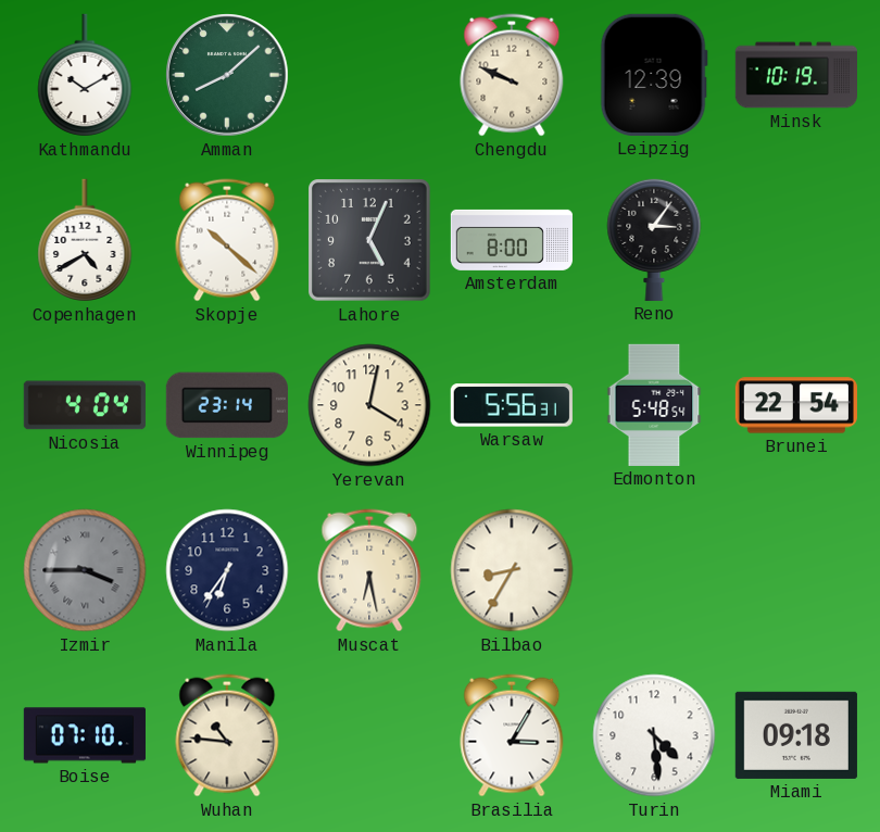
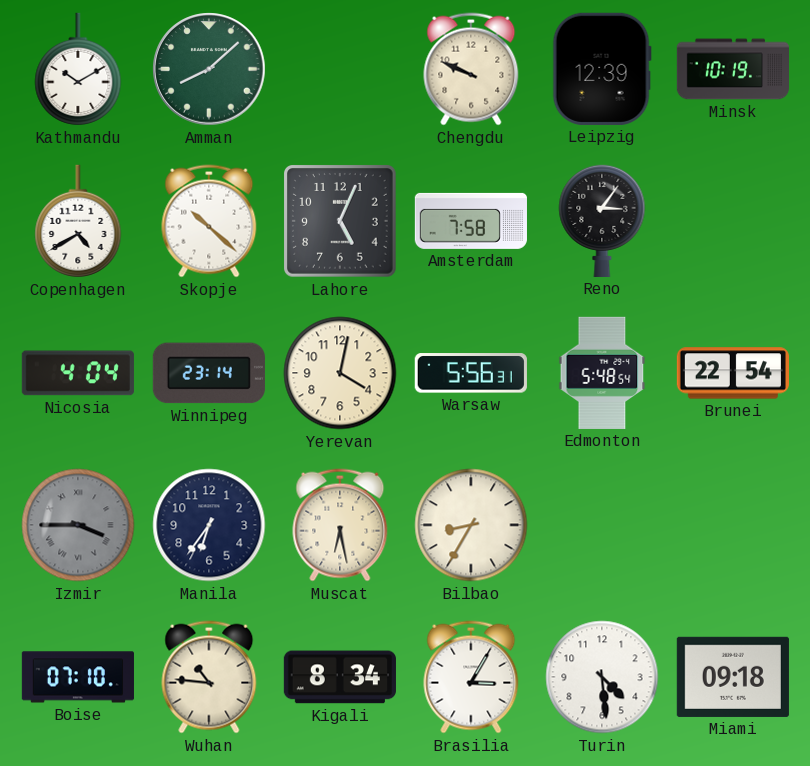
Amsterdam: 8:00 -> 7:58 (471, 221)
Kigali: none -> 8:34 (340, 677)
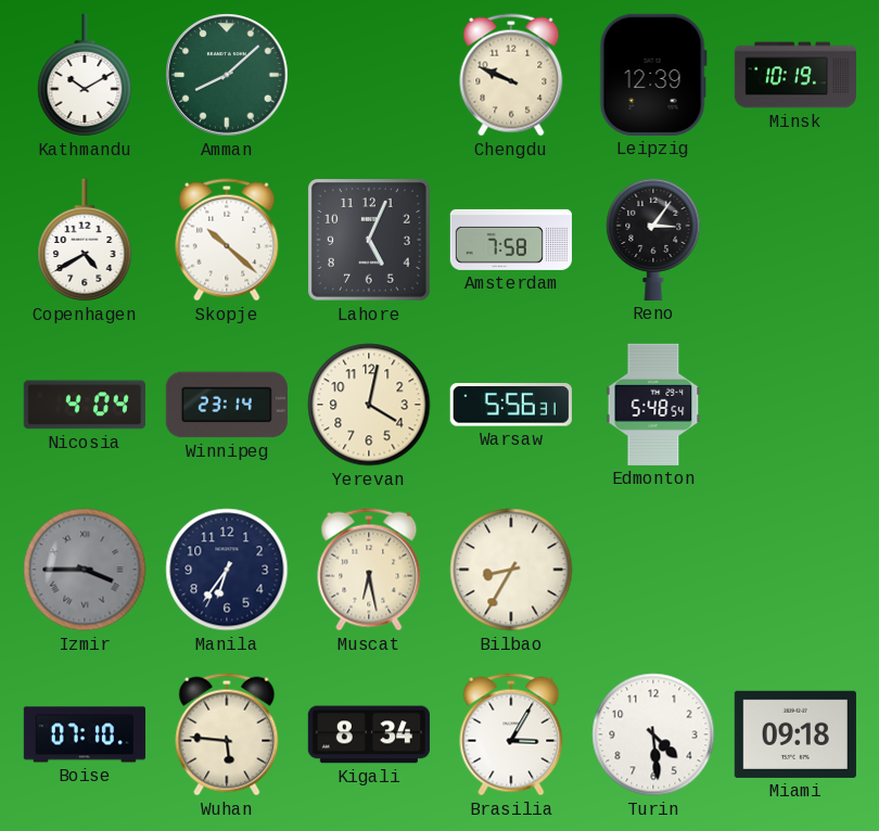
Brunei: 22:54 -> none (732, 373)
Wuhan: 10:46 -> 5:46 (227, 734)
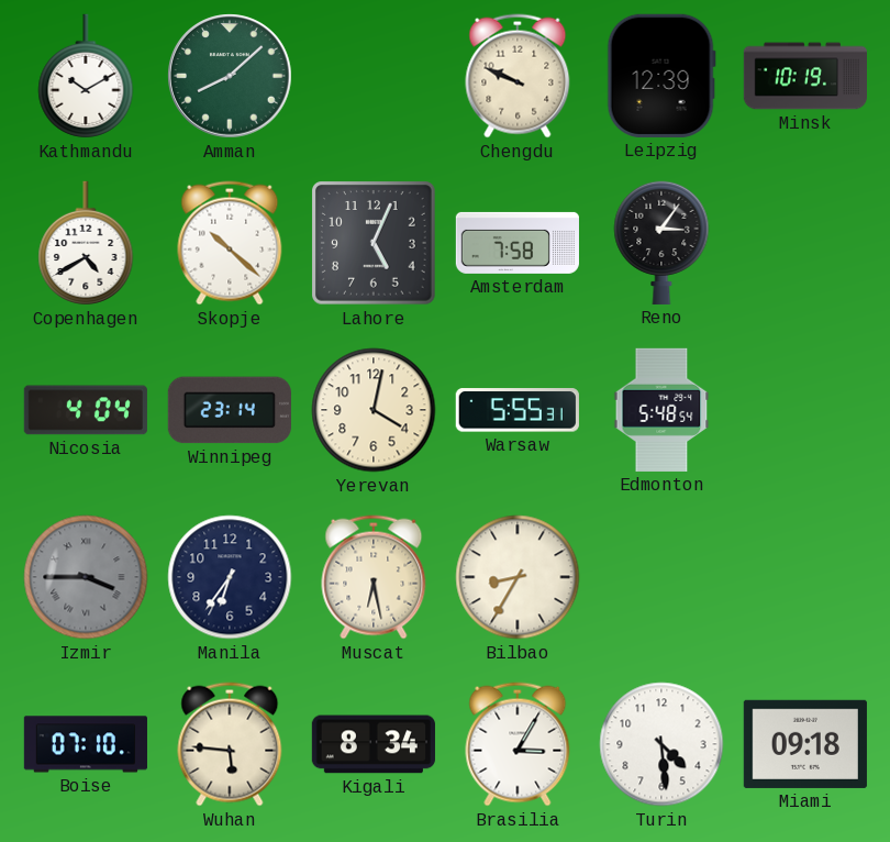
Warsaw: 5:56 -> 5:55 (518, 410)
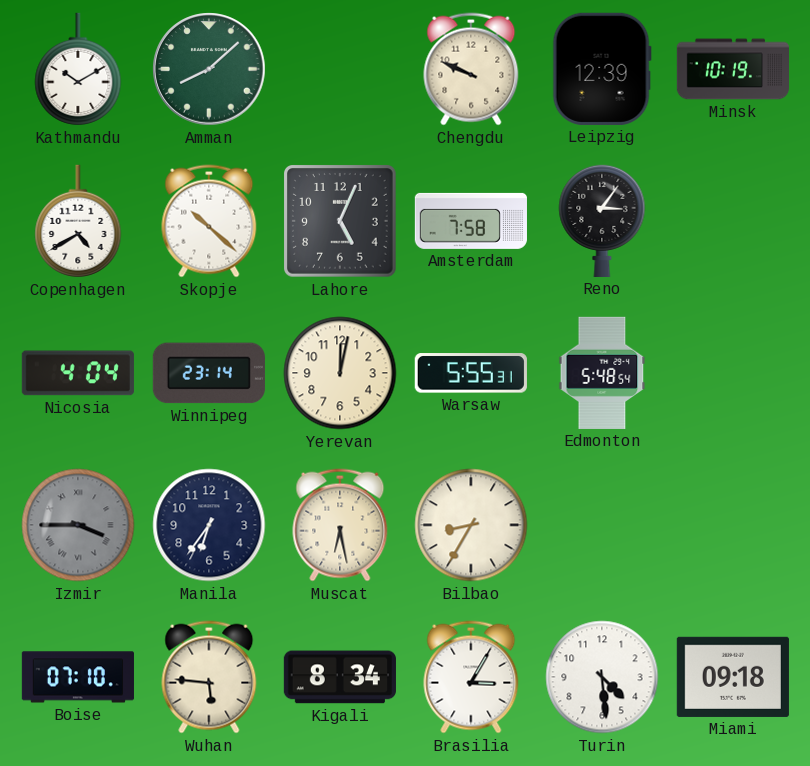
Yerevan: 4:02 -> 12:02 (340, 373)
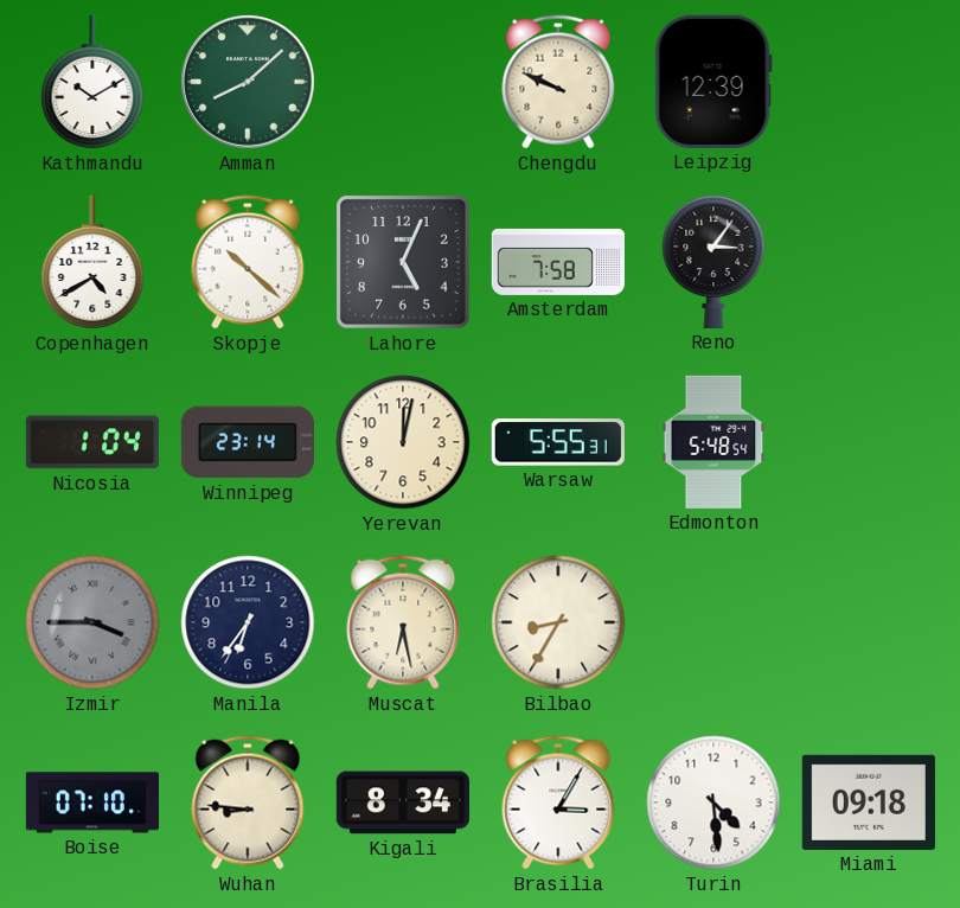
Minsk: 10:19 -> none (732, 69)
Nicosia: 4:04 -> 1:04 (92, 442)
Wuhan: 5:46 -> 8:46 (248, 803)
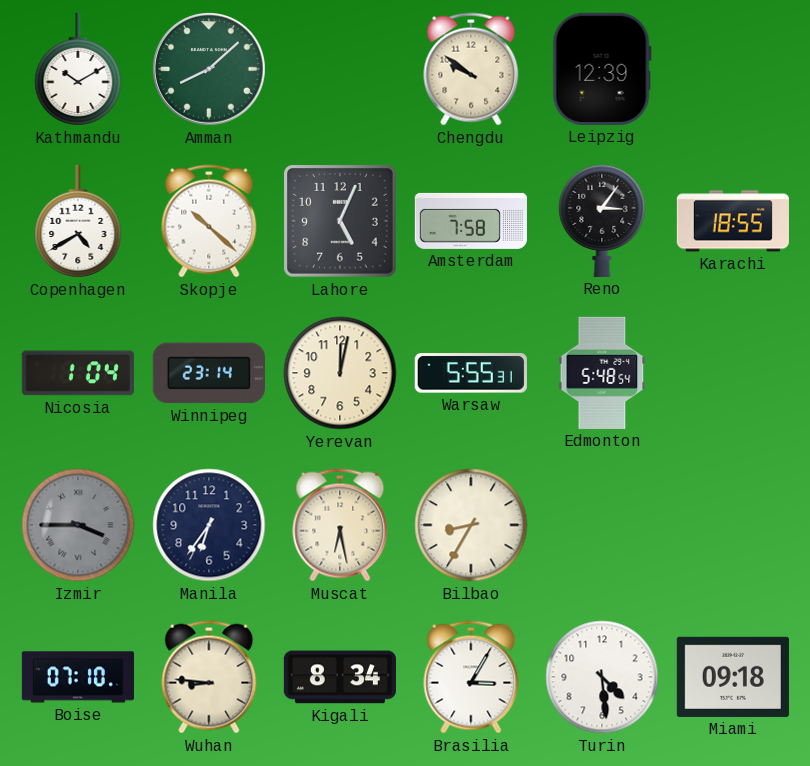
Chengdu: 9:49 -> 9:51 (471, 69)
Karachi: none -> 18:55 (733, 221)
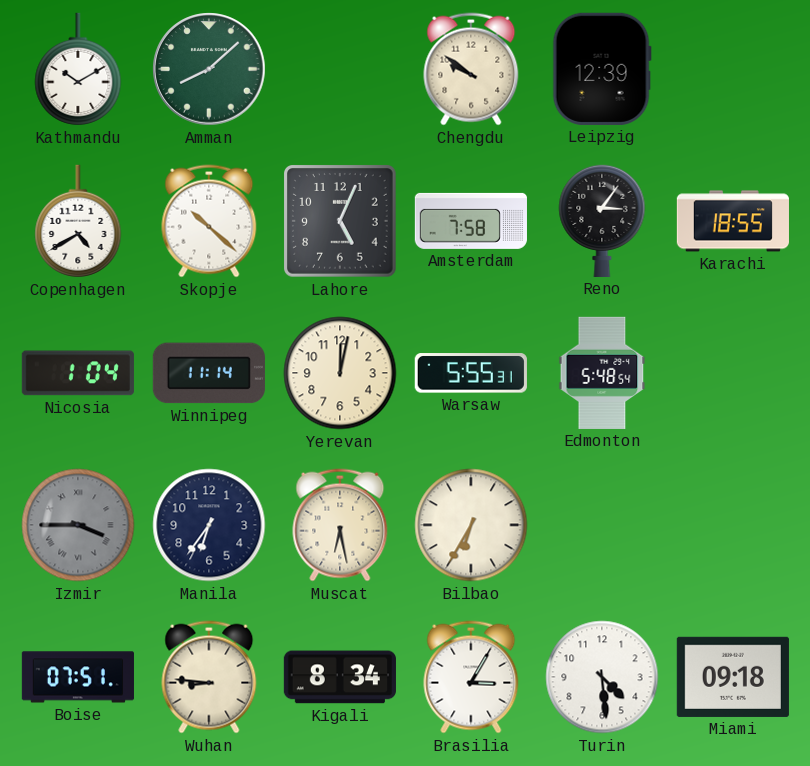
Winnipeg: 23:14 -> 11:14 (209, 373)
Bilbao: 8:35 -> 6:35 (471, 525)
Boise: 07:10 -> 07:51 (78, 677)
